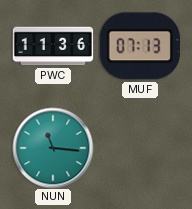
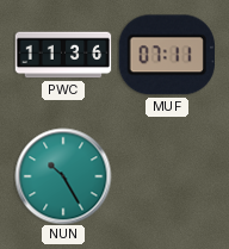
MUF: 07:13 -> 07:11 (167, 55)
NUN: 11:16 -> 10:25 (63, 176)
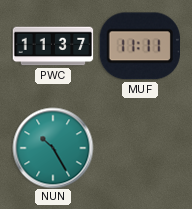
PWC: 11:36 -> 11:37 (53, 46)
MUF: 07:11 -> 11:11 (140, 46)
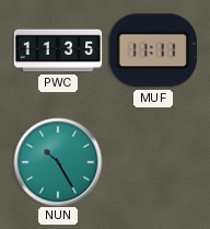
PWC: 11:37 -> 11:35 (58, 50)
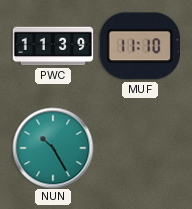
PWC: 11:35 -> 11:39 (53, 46)
MUF: 11:11 -> 11:10 (140, 46)
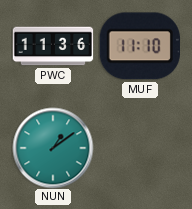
PWC: 11:39 -> 11:36 (53, 46)
NUN: 10:25 -> 1:09 (53, 148)
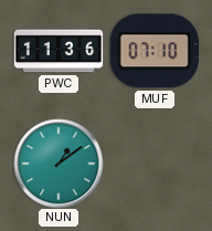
MUF: 11:10 -> 07:10 (155, 51)
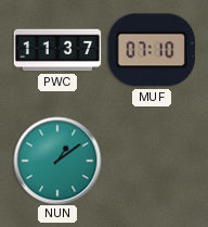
PWC: 11:36 -> 11:37 (57, 50)
